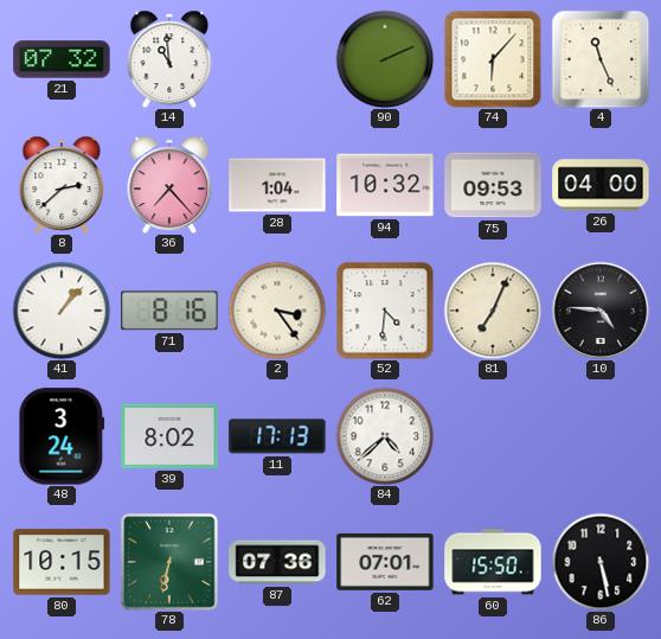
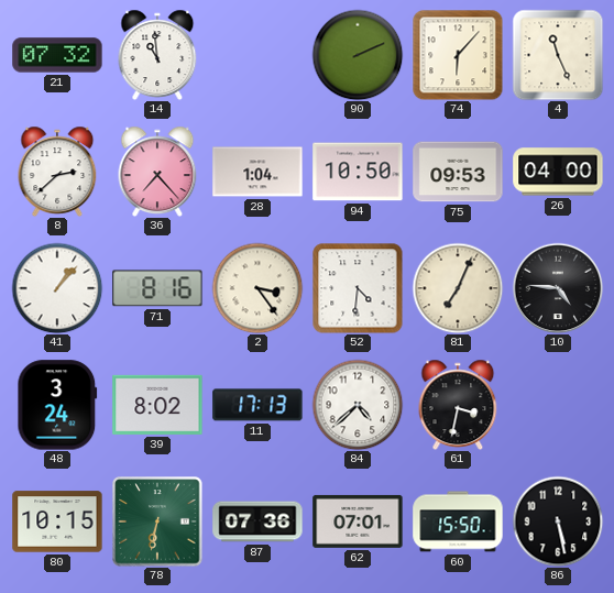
94: 10:32 -> 10:50 (358, 172)
61: none -> 3:32 (458, 405)
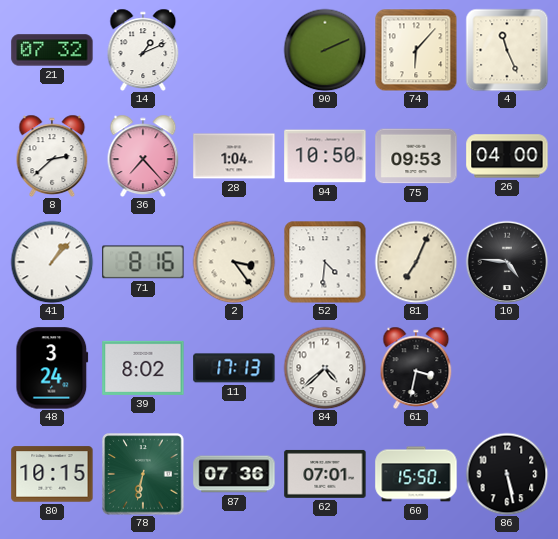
14: 10:59 -> 1:11 (143, 50)
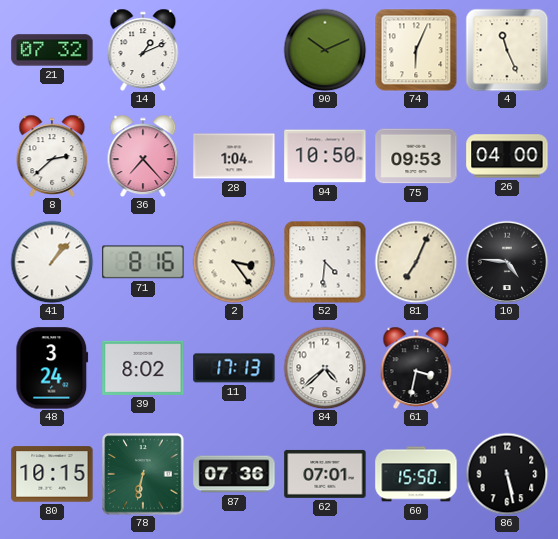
90: 2:11 -> 10:11 (325, 50)
74: 6:07 -> 6:04 (416, 50)
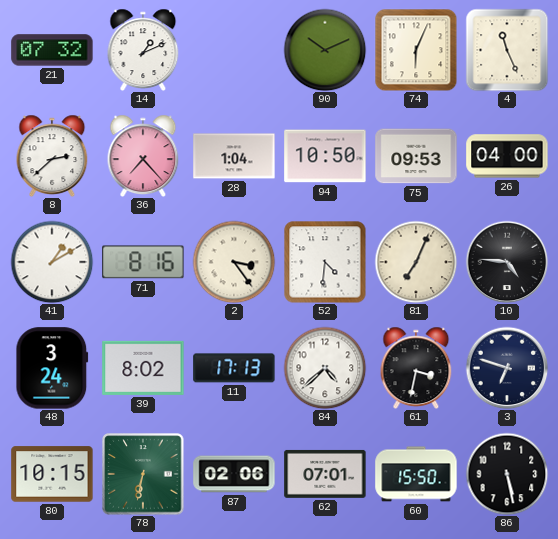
41: 1:07 -> 1:10 (52, 262)
3: none -> 6:48 (507, 368)
87: 07:36 -> 02:06 (234, 474)
